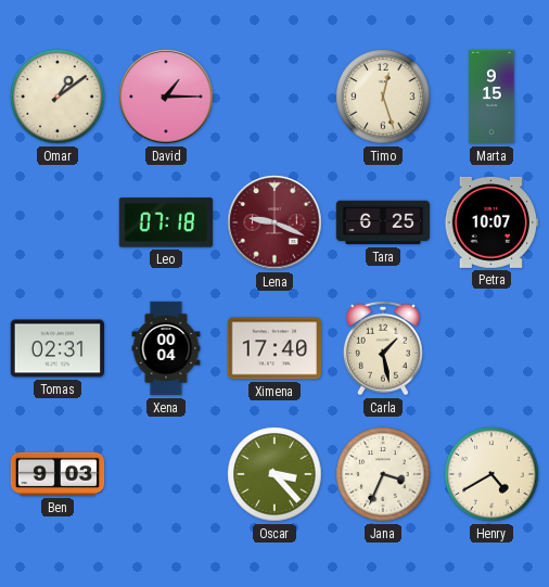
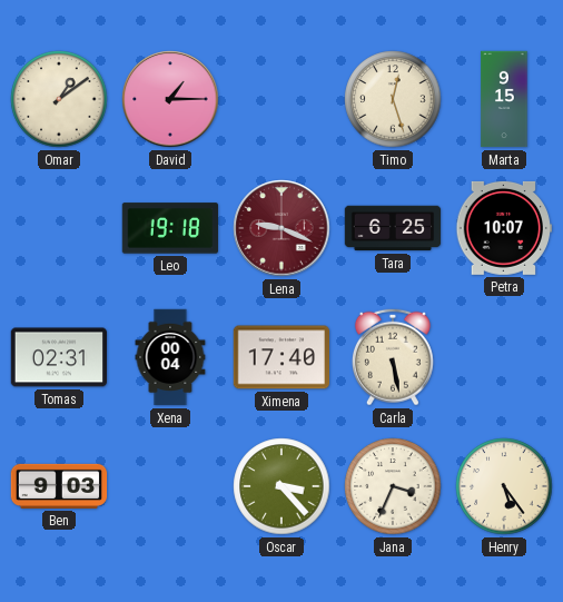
Leo: 07:18 -> 19:18 (169, 228)
Carla: 1:28 -> 5:28 (393, 357)
Henry: 4:40 -> 5:24 (504, 486)
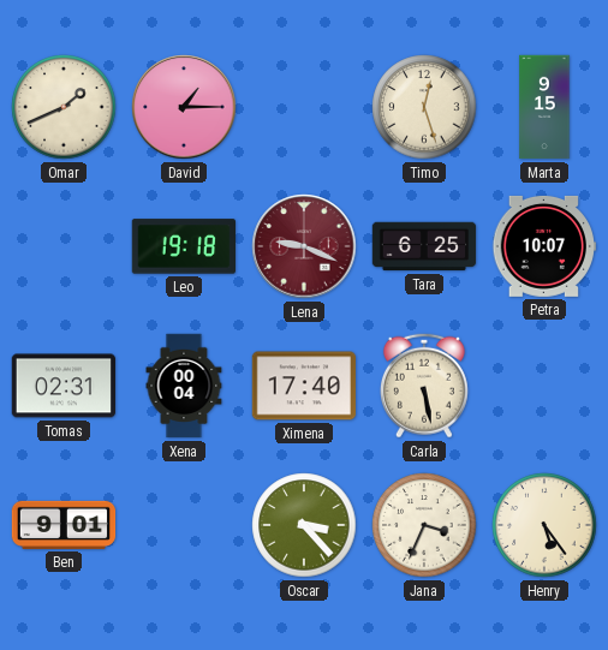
Omar: 1:09 -> 1:41 (64, 107)
Ben: 9:03 -> 9:01 (64, 525)
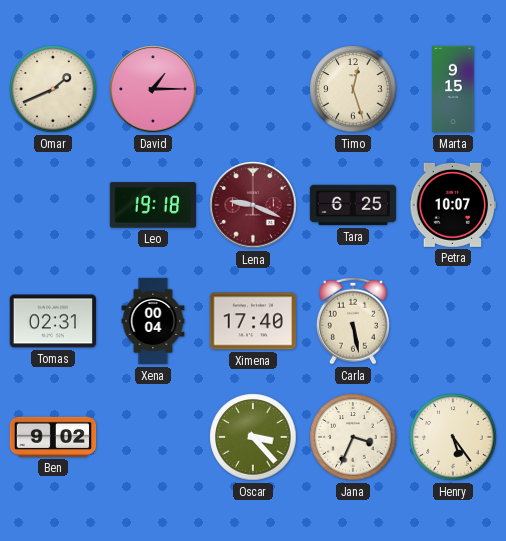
Ben: 9:01 -> 9:02 (53, 437)
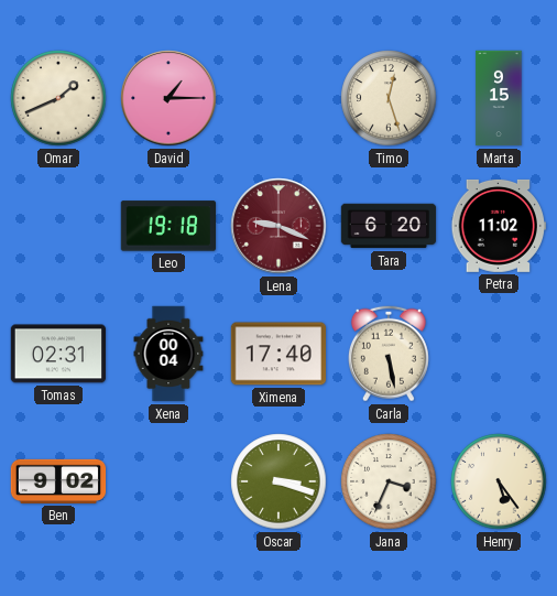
Tara: 6:25 -> 6:20 (389, 226)
Petra: 10:07 -> 11:02 (498, 226)
Oscar: 3:23 -> 3:18 (278, 481)
